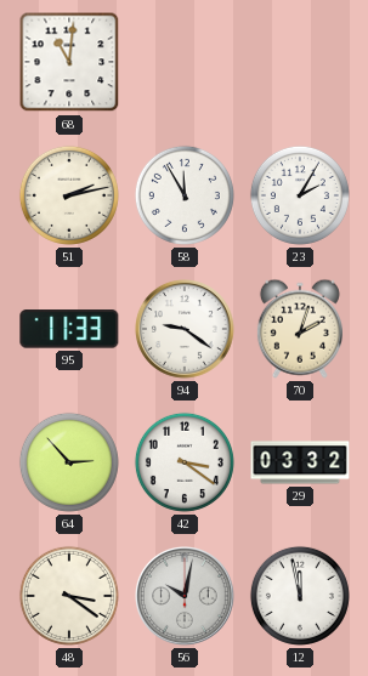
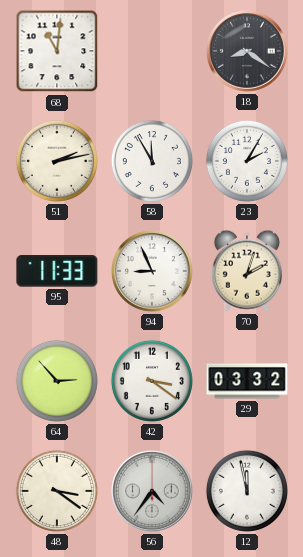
18: none -> 8:21 (248, 52)
94: 9:21 -> 8:56 (153, 272)
56: 10:02 -> 4:36 (153, 492)
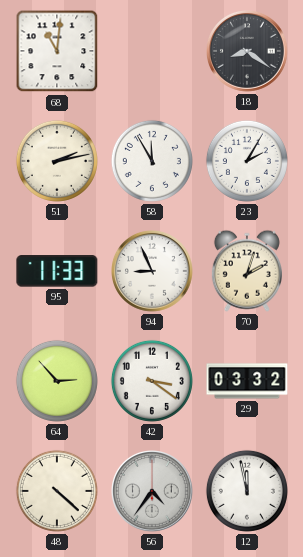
48: 3:21 -> 4:22 (57, 491)
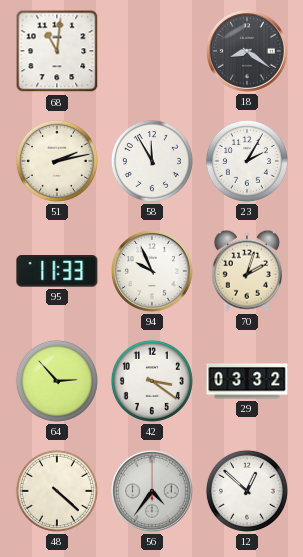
94: 8:56 -> 9:56 (153, 272)
12: 11:58 -> 12:52 (247, 491)
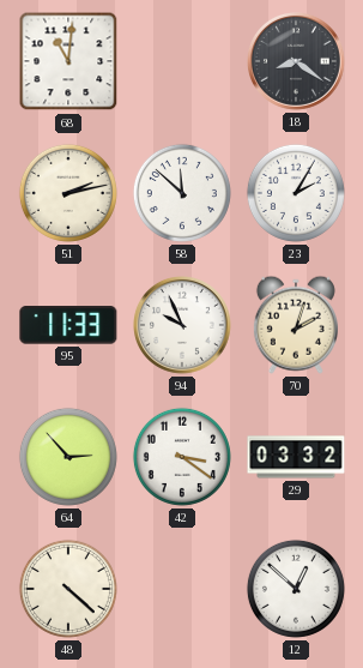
58: 11:55 -> 11:52 (182, 193)
56: 4:36 -> none (153, 492)
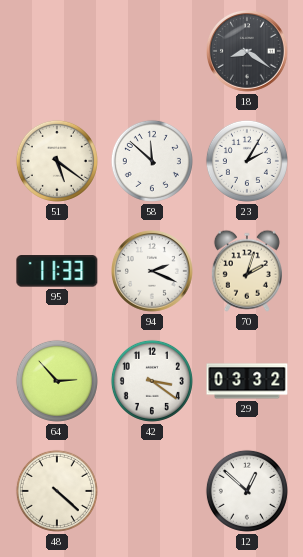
68: 11:01 -> none (68, 61)
51: 2:13 -> 5:21 (57, 161)
94: 9:56 -> 2:19 (153, 272)
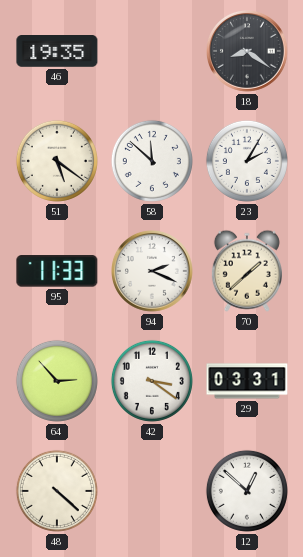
46: none -> 19:35 (57, 51)
70: 2:03 -> 1:38 (247, 271)
29: 03:32 -> 03:31 (247, 381)
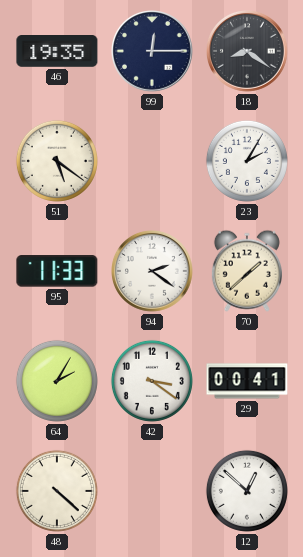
99: none -> 12:15 (153, 52)
58: 11:52 -> none (152, 161)
94: 2:19 -> 2:21 (153, 272)
64: 2:53 -> 2:05 (57, 381)
29: 03:31 -> 00:41 (247, 381)
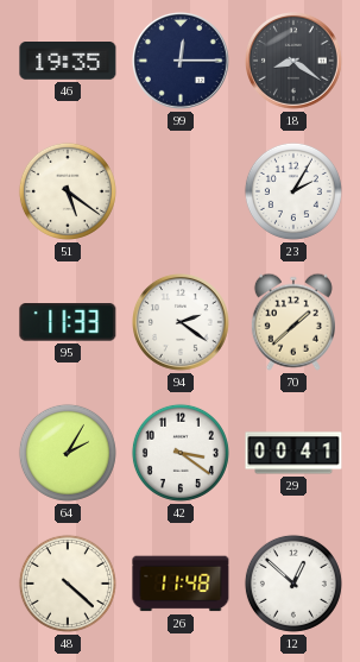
26: none -> 11:48 (181, 584)
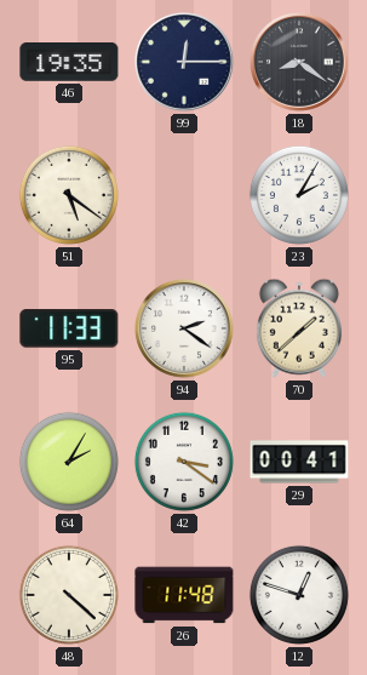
12: 12:52 -> 12:48 (299, 595)
